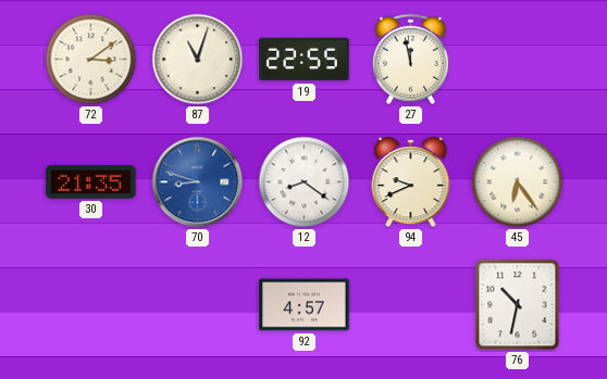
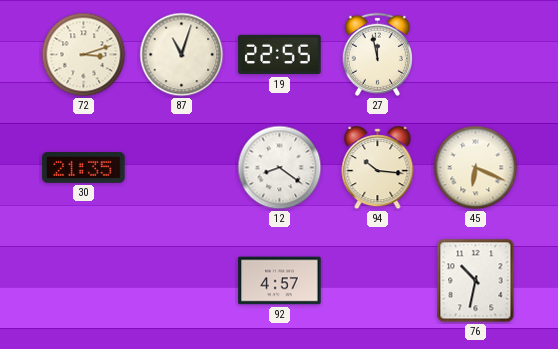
72: 3:09 -> 3:12 (84, 55)
70: 8:48 -> none (198, 182)
94: 9:41 -> 10:16 (378, 168)
45: 6:24 -> 6:19 (476, 168)
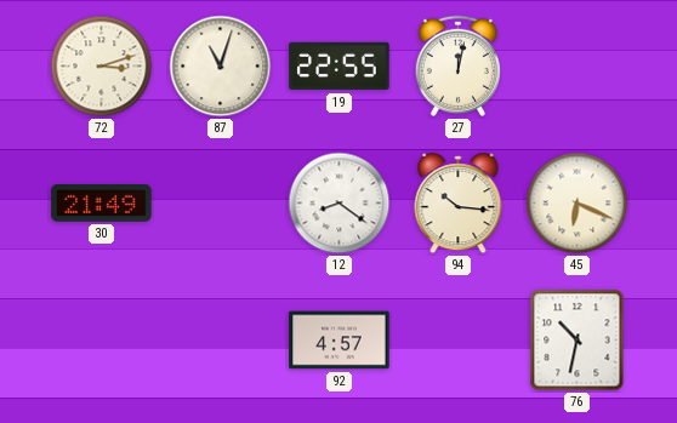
27: 11:58 -> 12:02 (457, 65)
30: 21:35 -> 21:49 (102, 204)
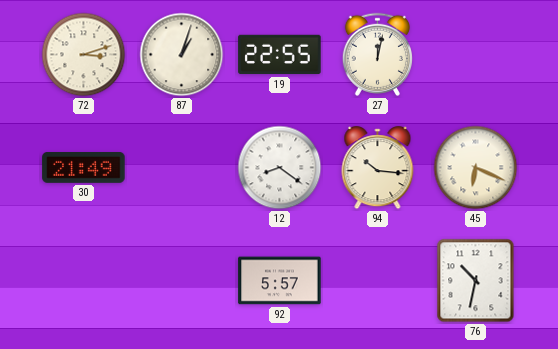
87: 11:03 -> 1:03 (182, 55)
92: 4:57 -> 5:57 (280, 281)
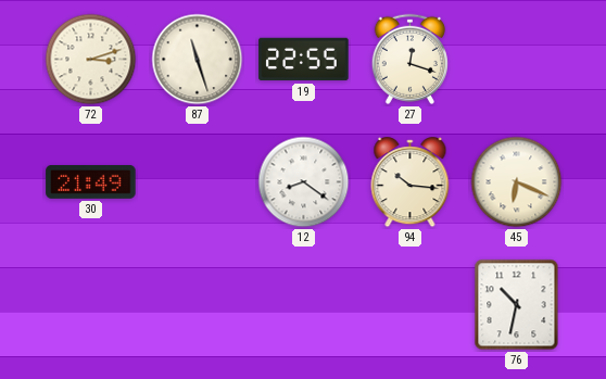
87: 1:03 -> 11:27 (198, 60)
27: 12:02 -> 12:18 (409, 59)
92: 5:57 -> none (280, 281)
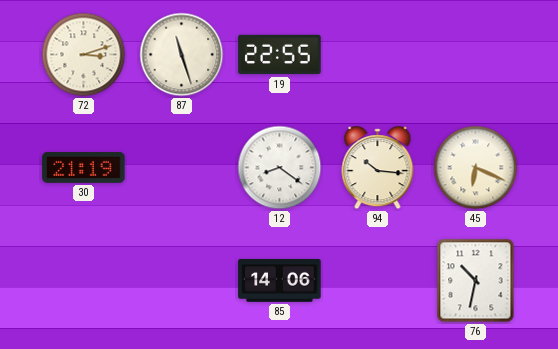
27: 12:18 -> none (409, 59)
30: 21:49 -> 21:19 (84, 168)
85: none -> 14:06 (280, 281)
